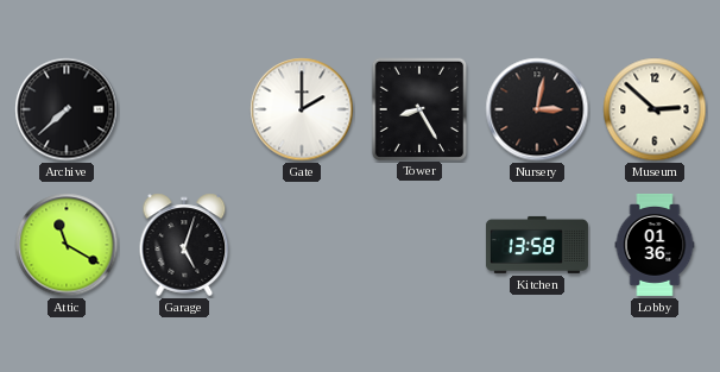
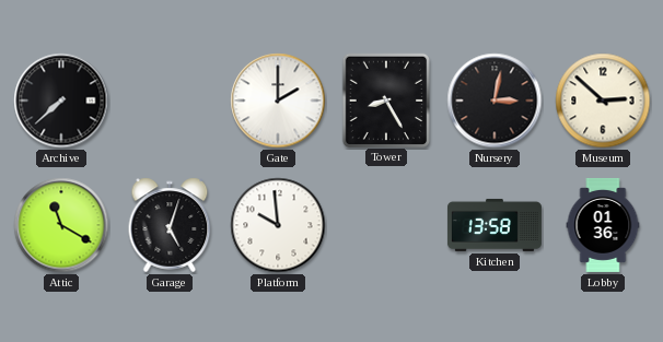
Platform: none -> 9:59 (278, 225)
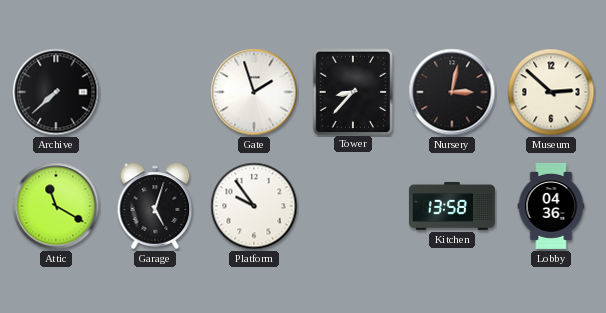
Gate: 2:00 -> 1:57 (254, 92)
Tower: 8:25 -> 8:37 (352, 91)
Platform: 9:59 -> 9:54 (254, 206)
Lobby: 01:36 -> 04:36 (551, 206)
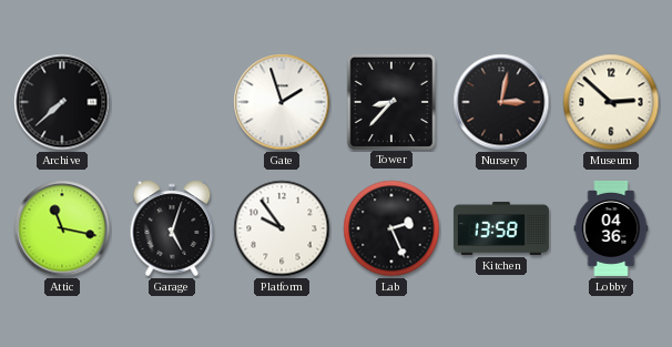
Attic: 11:20 -> 11:17 (62, 228)
Lab: none -> 2:26 (391, 228)
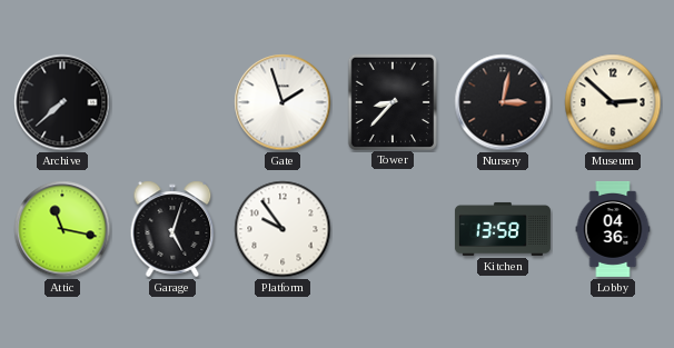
Lab: 2:26 -> none (391, 228)
